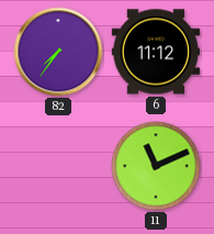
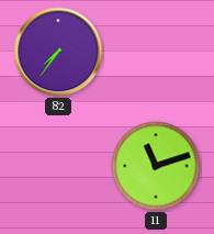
6: 11:12 -> none (155, 52)
11: 11:11 -> 11:12 (156, 166)
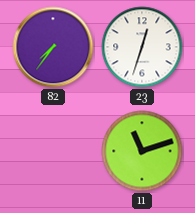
23: none -> 12:33 (142, 47)
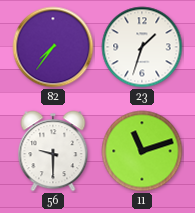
23: 12:33 -> 1:33 (142, 47)
56: none -> 9:30 (53, 151)
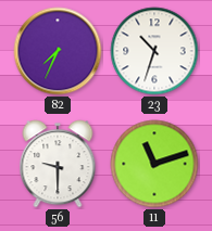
82: 7:36 -> 7:34 (58, 51)
23: 1:33 -> 10:33 (154, 51)
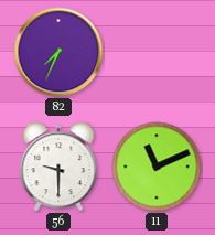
23: 10:33 -> none (154, 51)
11: 11:12 -> 11:11 (157, 167)
